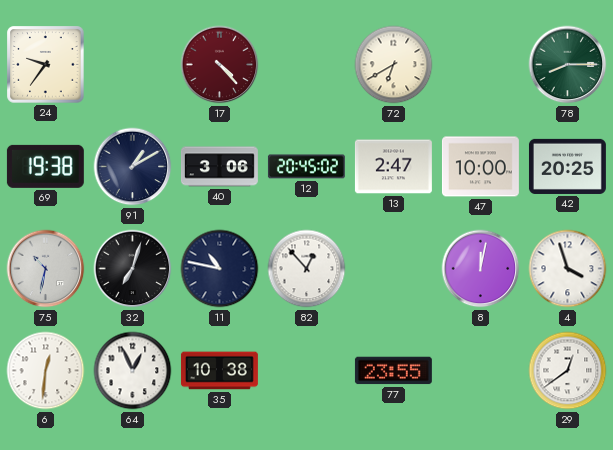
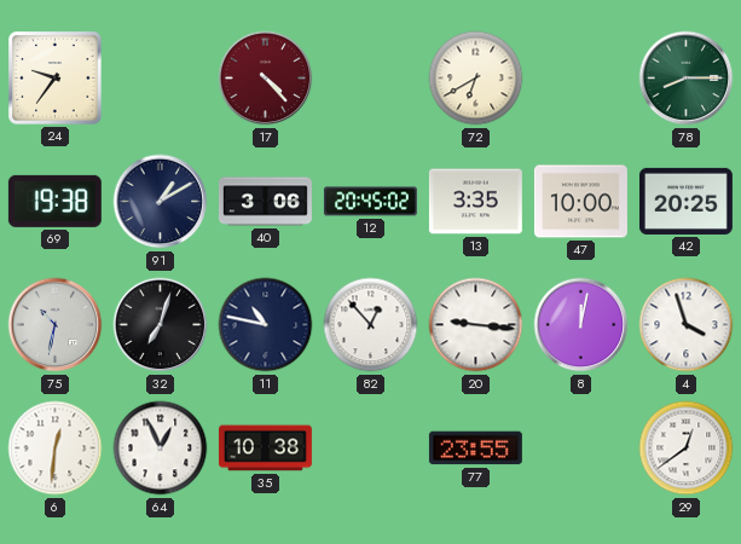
13: 2:47 -> 3:35 (475, 202)
20: none -> 9:16 (476, 325)
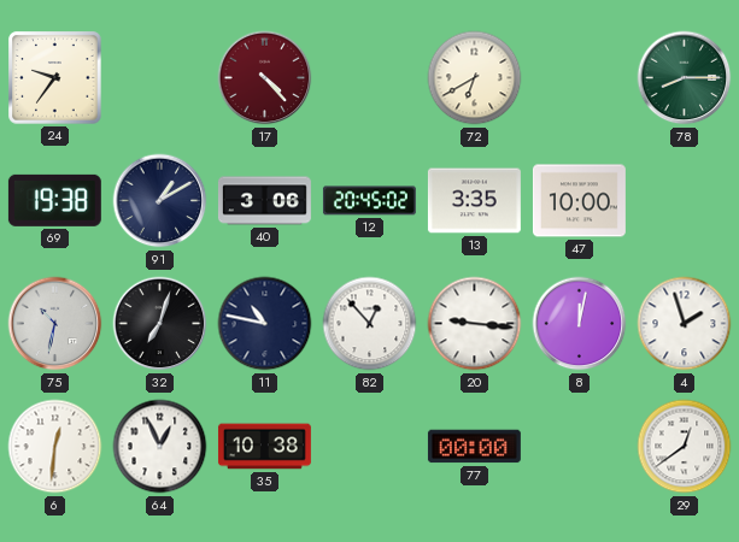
42: 20:25 -> none (685, 201)
4: 3:57 -> 1:57 (685, 324)
77: 23:55 -> 00:00 (474, 447)
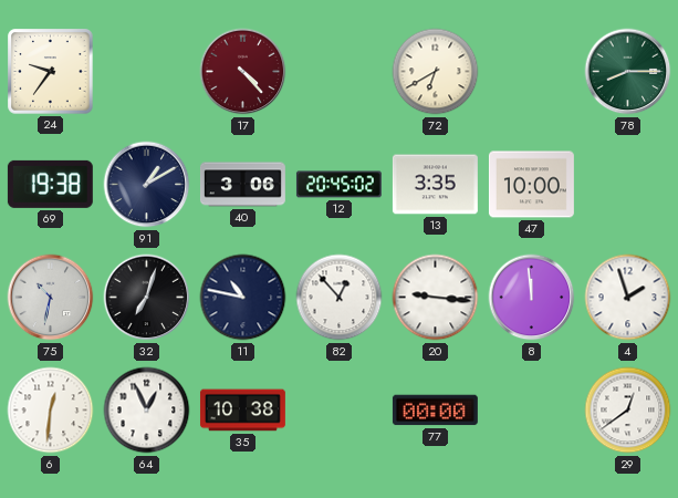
8: 12:02 -> 11:59 (532, 298)
